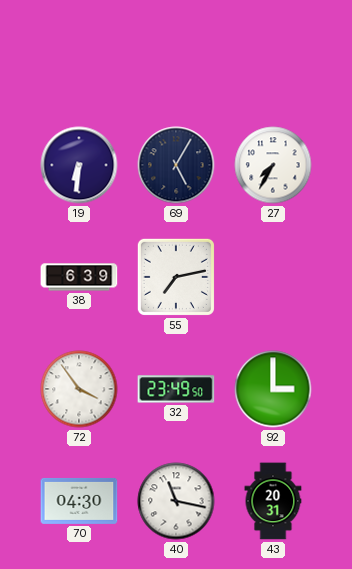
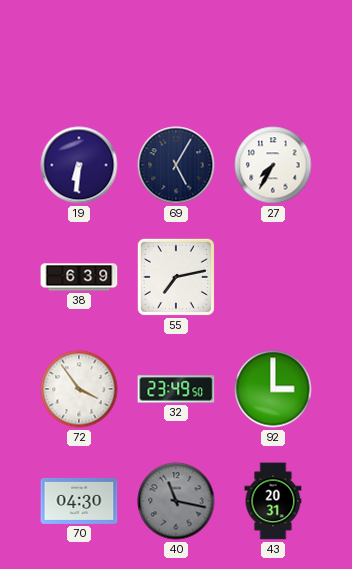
40 dial: white -> grey (176, 501)
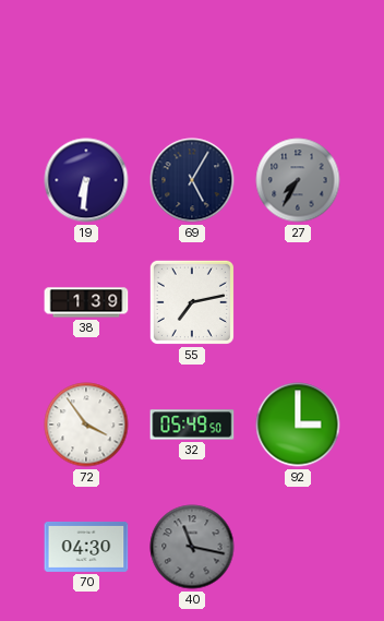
27 dial: white -> grey (298, 180)
38: 6:39 -> 1:39 (86, 302)
32: 23:49 -> 05:49 (192, 425)
43: 20:31 -> none (273, 501)
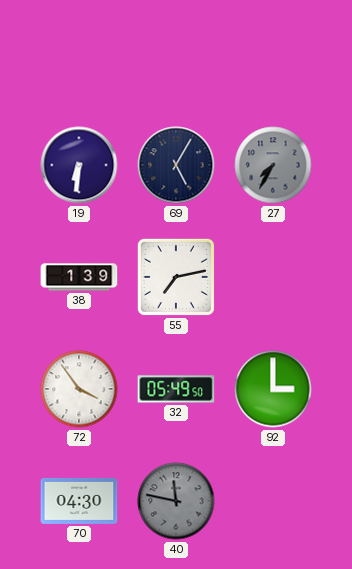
40: 11:17 -> 11:47 (176, 501)
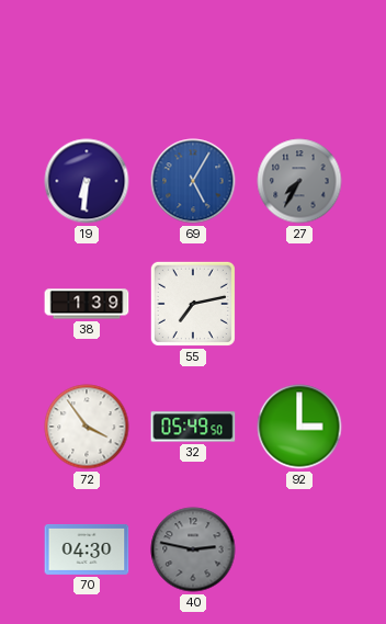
69 dial: navy -> blue (193, 181)
40: 11:47 -> 2:47 (193, 549)
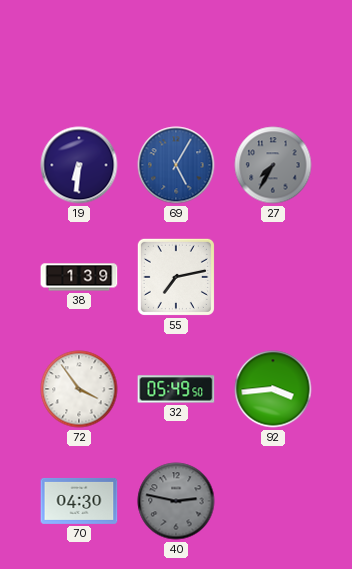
92: 3:00 -> 3:44 (273, 389)
